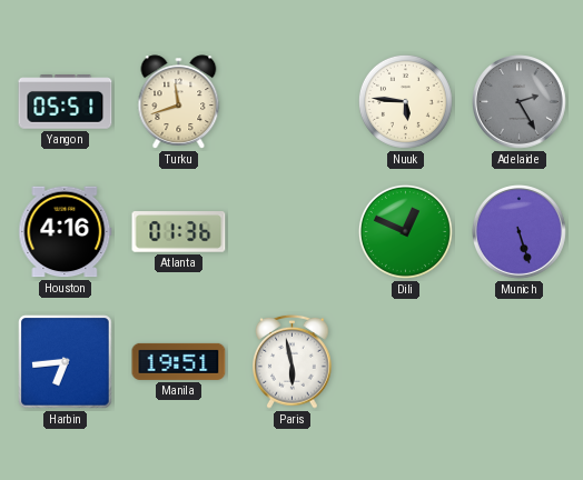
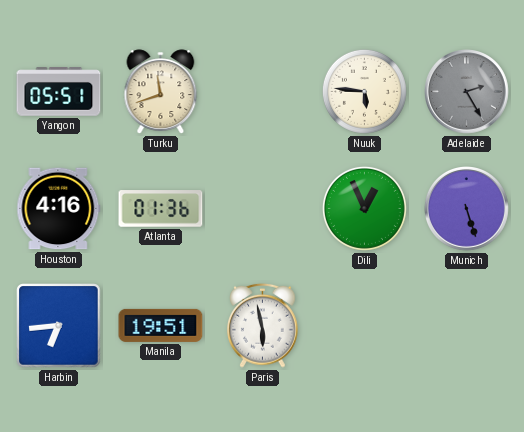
Dili: 12:49 -> 12:56 (364, 208)
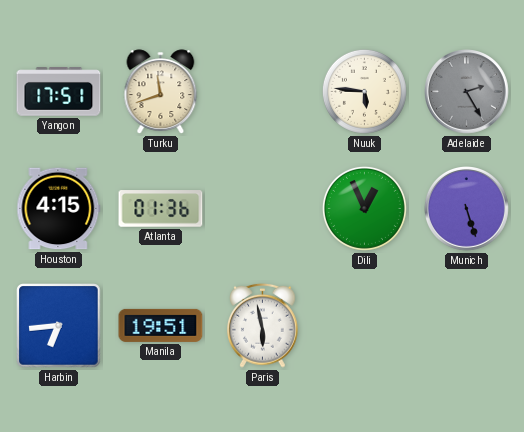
Yangon: 05:51 -> 17:51 (59, 92)
Houston: 4:16 -> 4:15 (59, 209)
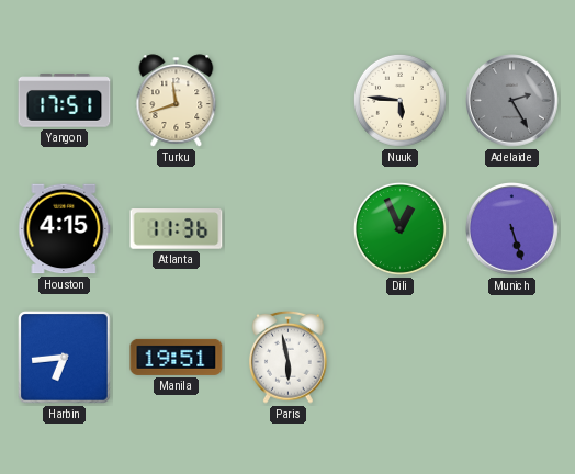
Atlanta: 01:36 -> 11:36 (177, 229)
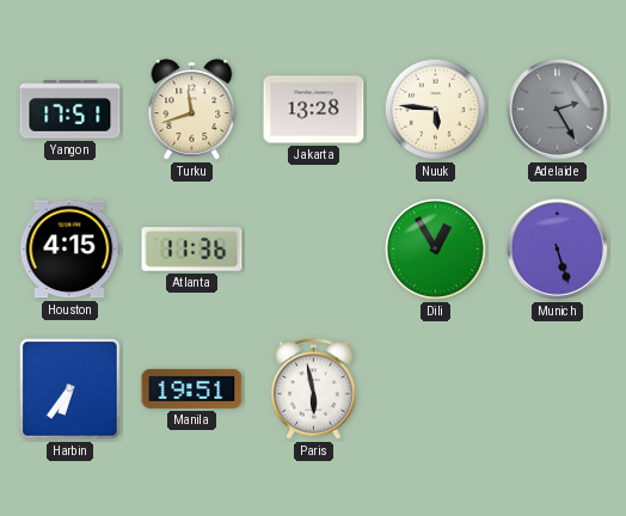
Jakarta: none -> 13:28 (314, 110)
Dili: 12:56 -> 12:55 (435, 248)
Harbin: 6:44 -> 6:36 (70, 389)
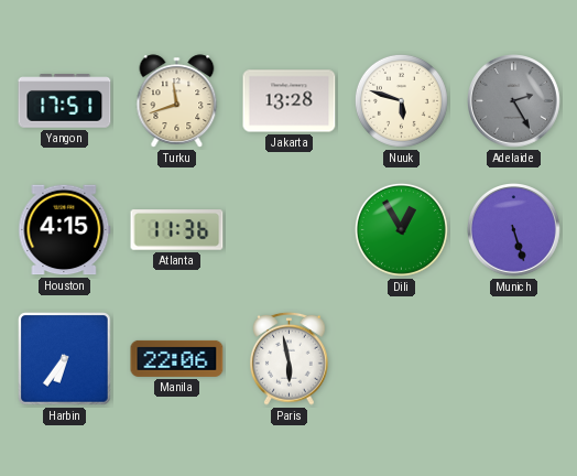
Nuuk: 5:46 -> 5:48 (401, 100)
Manila: 19:51 -> 22:06 (177, 358)
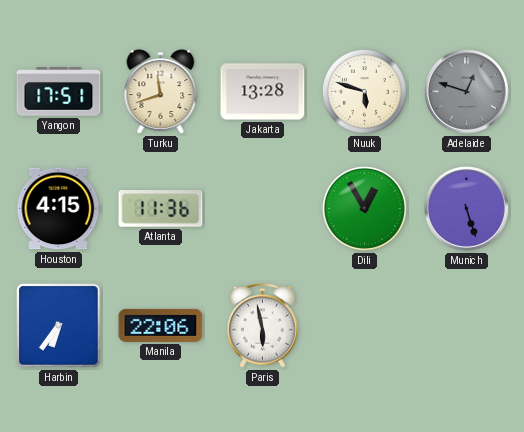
Adelaide: 2:25 -> 12:48 (467, 92)
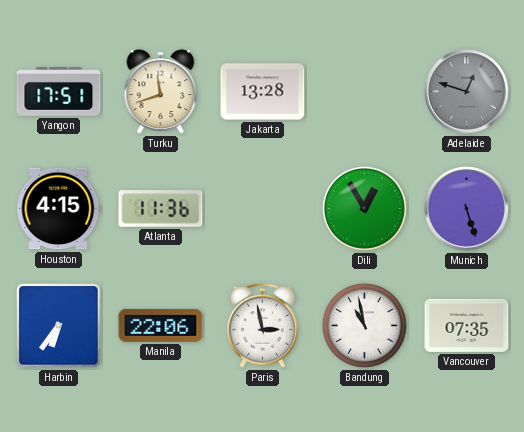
Nuuk: 5:48 -> none (364, 91)
Paris: 5:58 -> 2:58 (263, 325)
Bandung: none -> 10:58 (364, 325)
Vancouver: none -> 07:35 (467, 325)
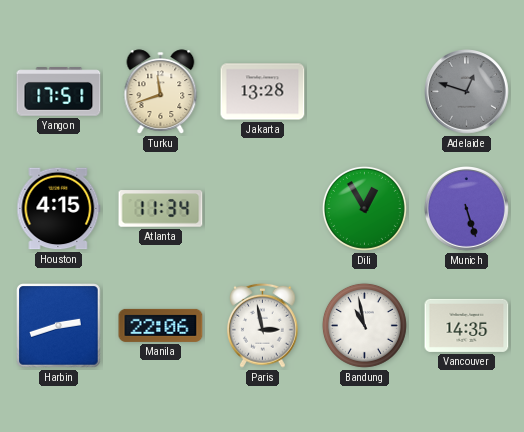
Atlanta: 11:36 -> 11:34 (161, 209)
Harbin: 6:36 -> 2:42 (59, 326)
Vancouver: 07:35 -> 14:35 (467, 325)
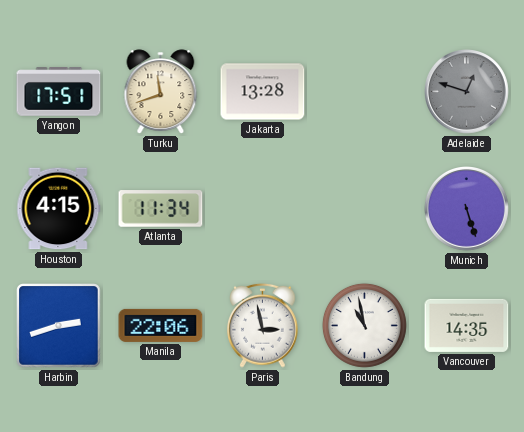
Dili: 12:55 -> none (364, 208)
